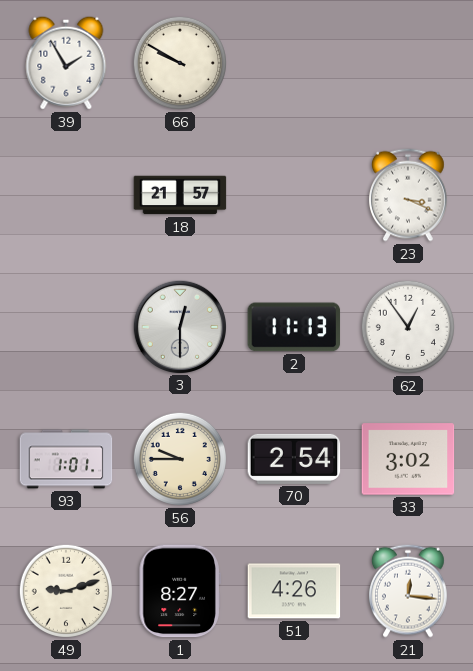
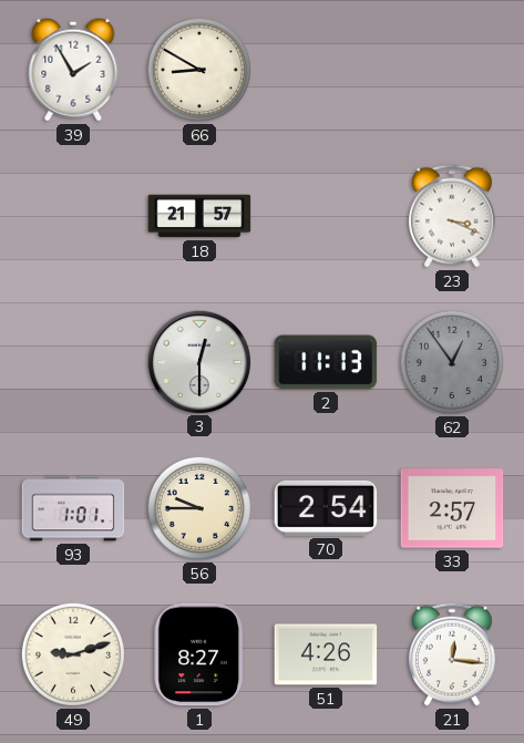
66: 9:50 -> 8:50 (199, 70)
62 dial: white -> grey (452, 362)
33: 3:02 -> 2:57 (452, 508)
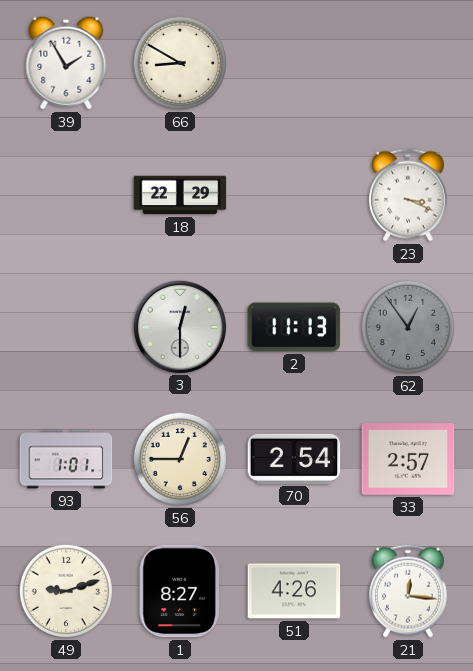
18: 21:57 -> 22:29 (180, 195)
56: 9:45 -> 12:45 (180, 459)
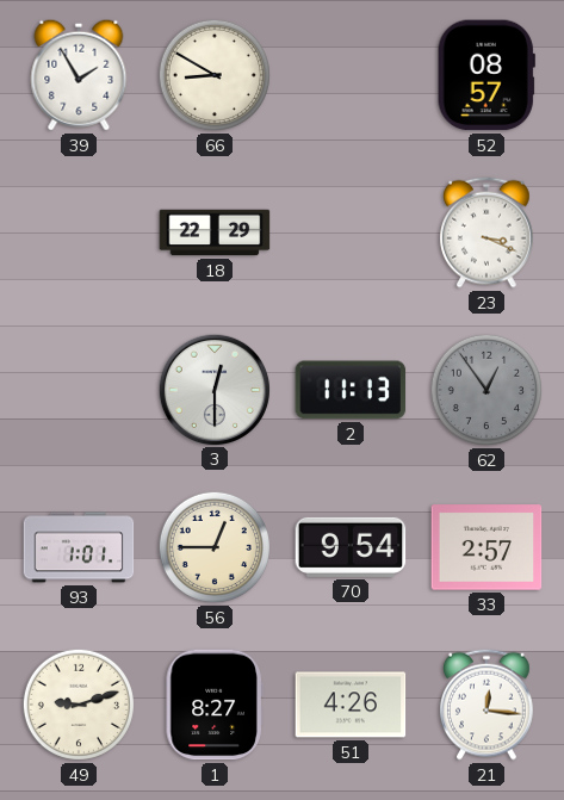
52: none -> 08:57 (486, 75)
70: 2:54 -> 9:54 (351, 547)
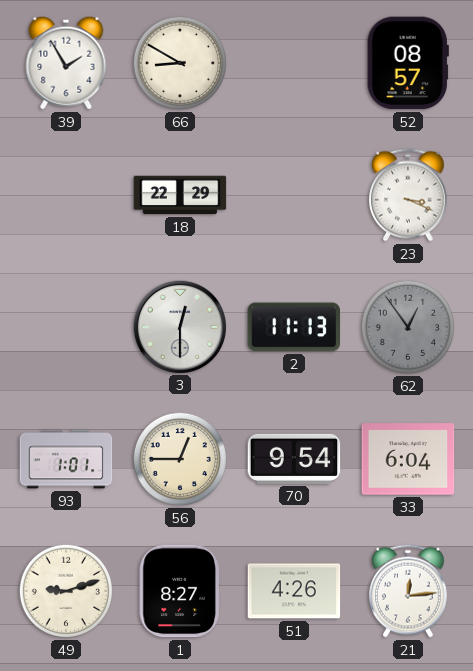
33: 2:57 -> 6:04 (408, 459)
21: 12:16 -> 12:14 (409, 591)
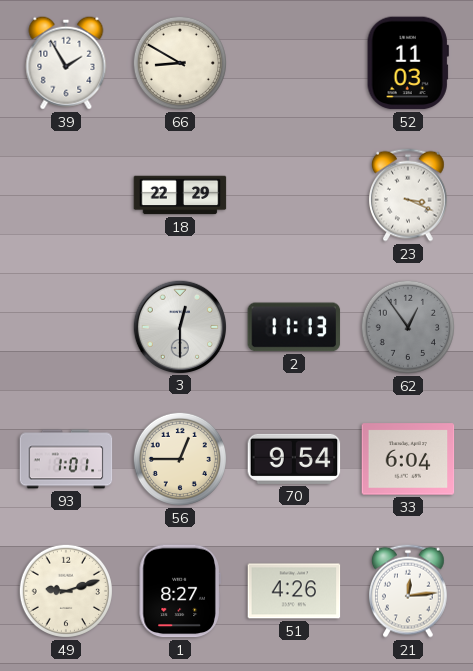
52: 08:57 -> 11:03 (408, 63)
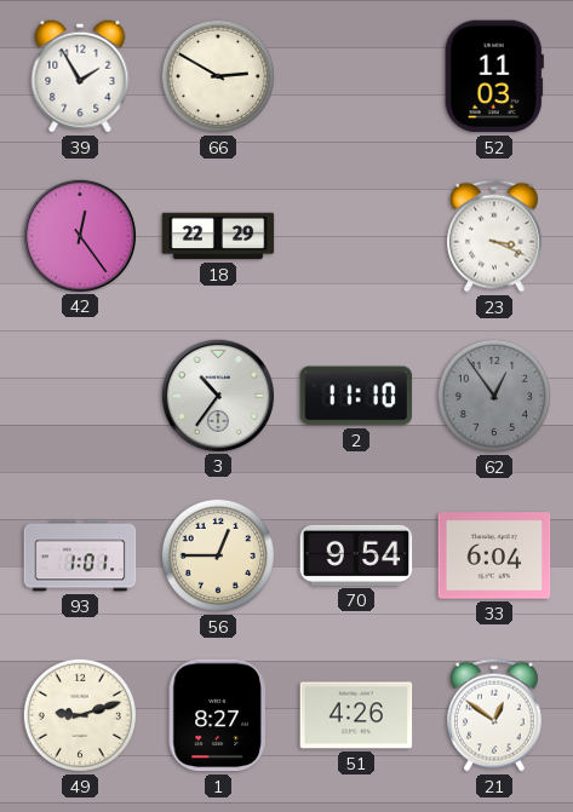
66: 8:50 -> 2:50 (218, 76)
42: none -> 12:24 (79, 235)
3: 12:30 -> 10:36 (217, 395)
2: 11:13 -> 11:10 (356, 396)
21: 12:14 -> 12:51 (495, 715)
